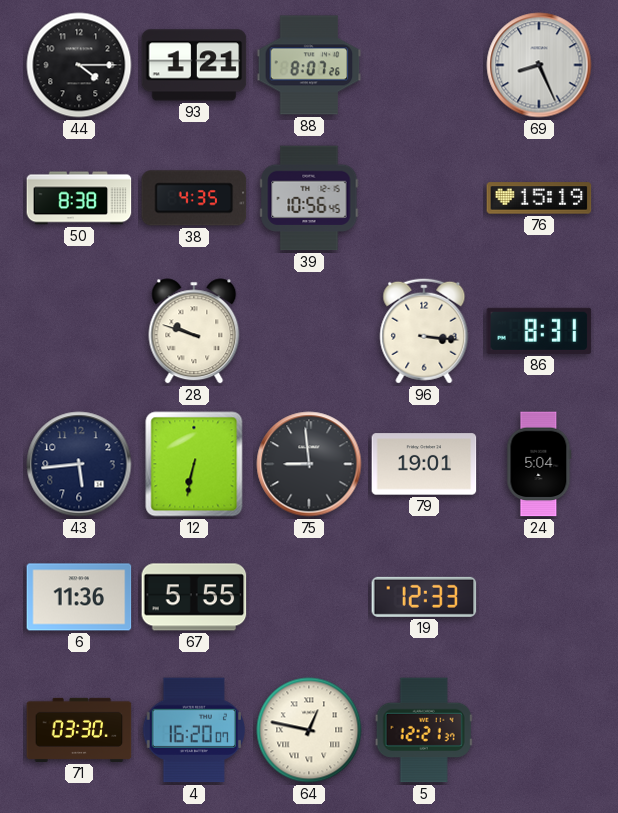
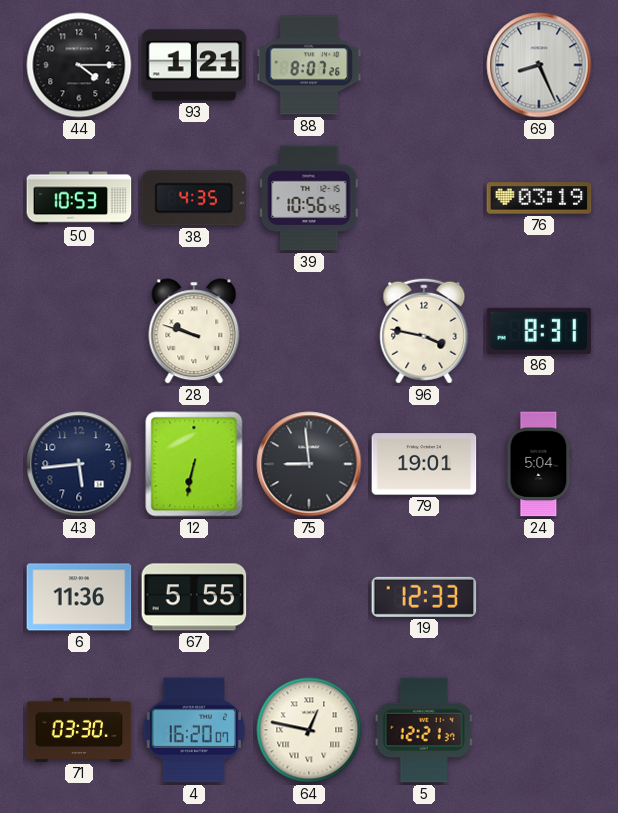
50: 8:38 -> 10:53 (79, 198)
76: 15:19 -> 03:19 (539, 198)
96: 3:16 -> 3:47 (424, 331)
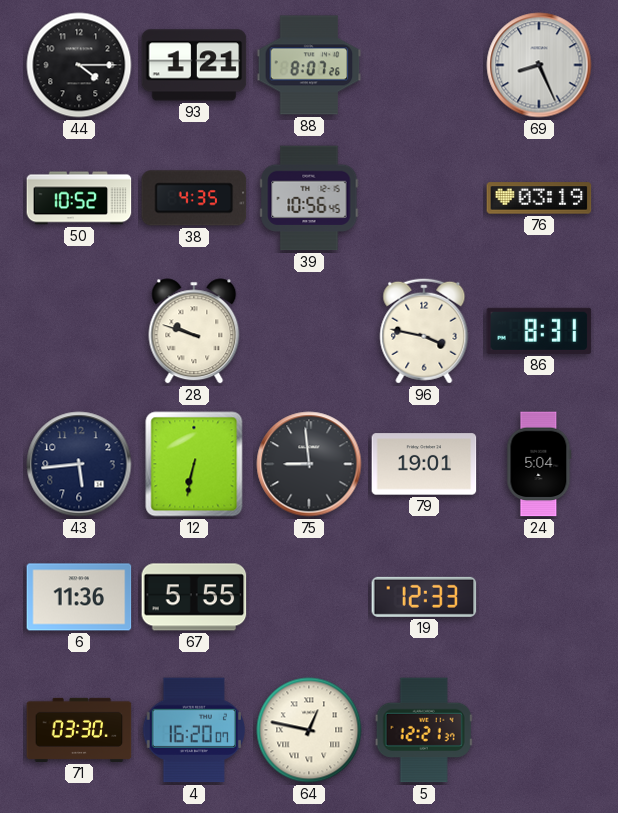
50: 10:53 -> 10:52 (79, 198)
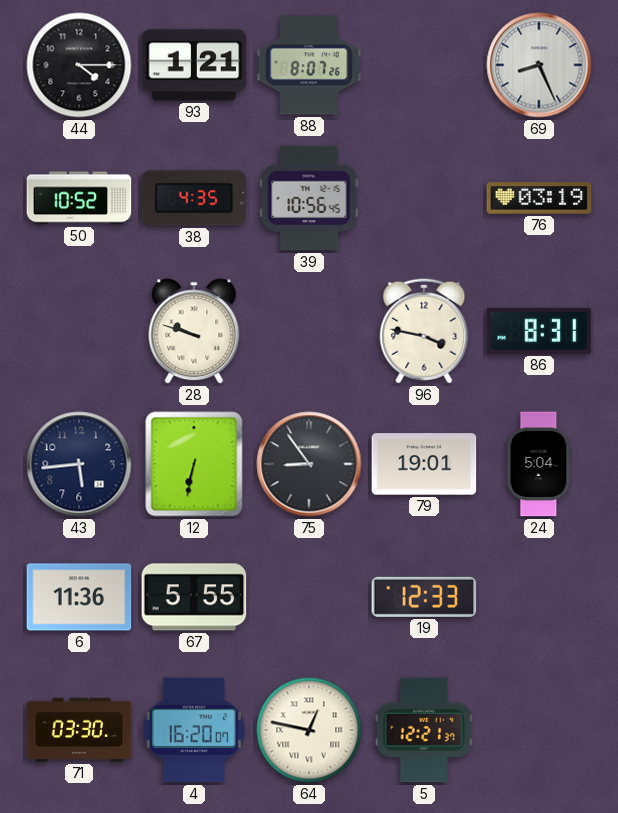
75: 8:59 -> 8:54 (309, 464)
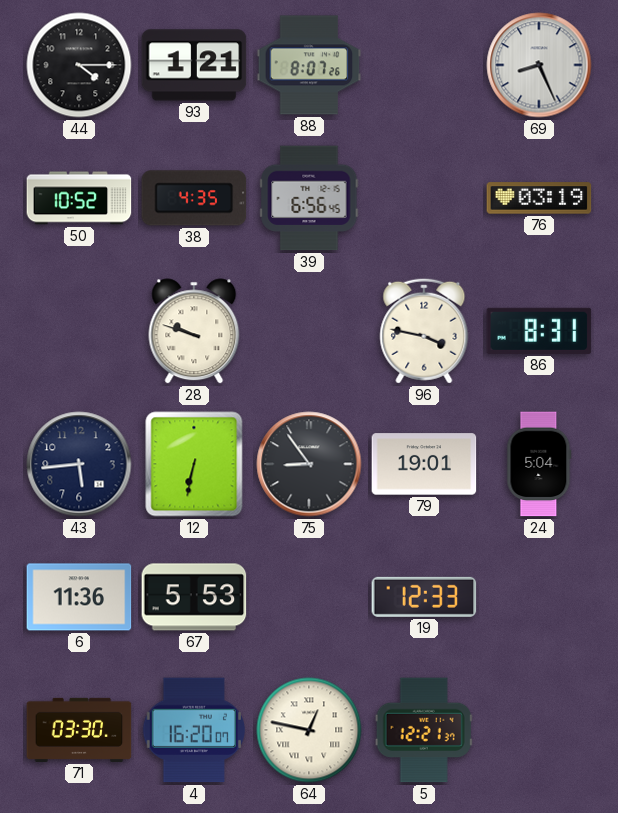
39: 10:56 -> 6:56 (309, 198)
67: 5:55 -> 5:53 (194, 597)
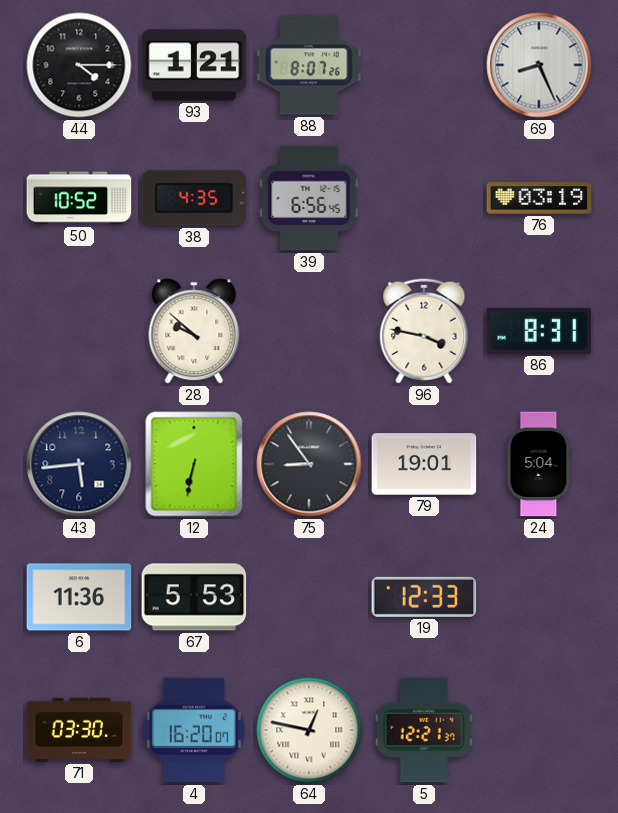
28: 9:48 -> 9:52 (194, 331)
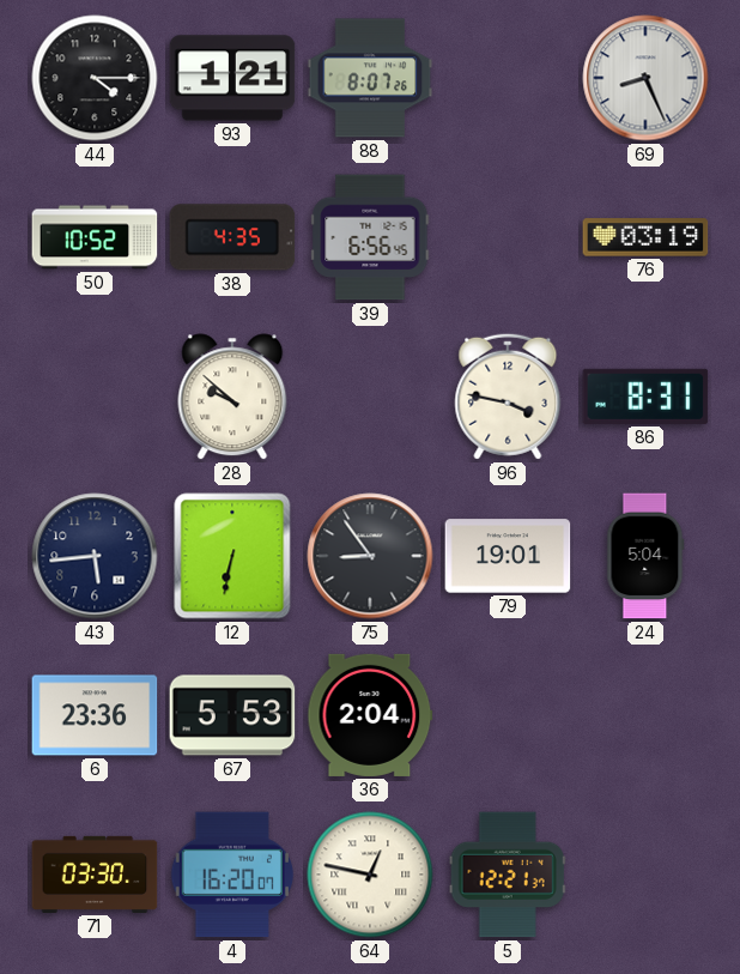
6: 11:36 -> 23:36 (95, 715)
36: none -> 2:04 (370, 715)
19: 12:33 -> none (424, 597)
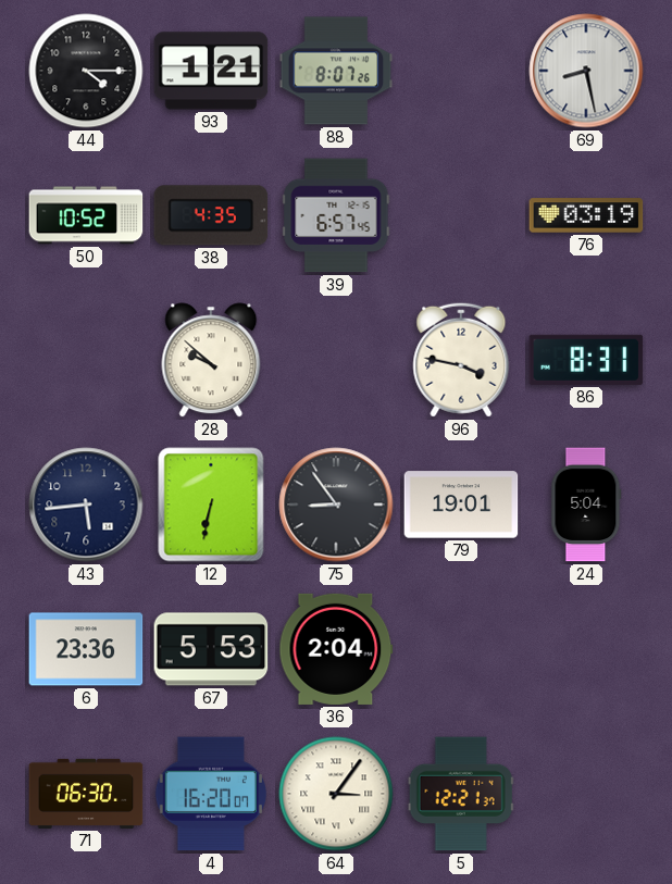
69: 8:26 -> 8:28 (586, 71)
39: 6:56 -> 6:57 (336, 215)
71: 03:30 -> 06:30 (86, 794)
64: 12:47 -> 3:06 (336, 794)
